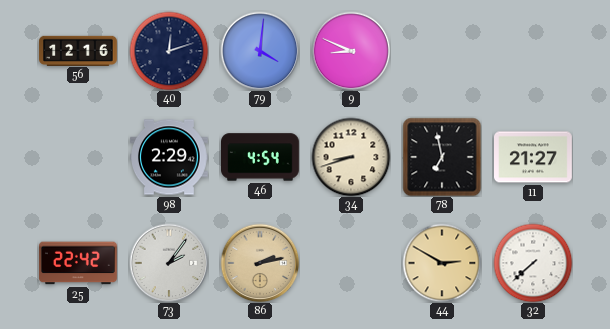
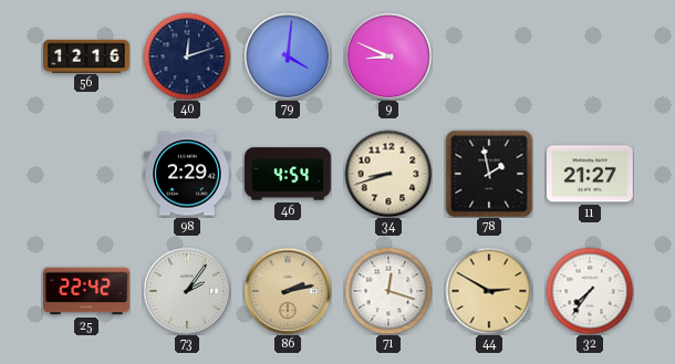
78: 6:58 -> 1:58 (489, 174)
71: none -> 12:18 (388, 291)
32: 7:38 -> 7:36 (590, 291)
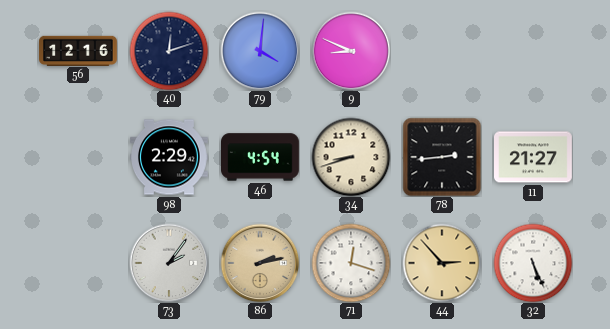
78: 1:58 -> 2:44 (442, 157)
25: 22:42 -> none (87, 291)
44: 2:50 -> 2:53 (442, 263)
32: 7:36 -> 5:26 (533, 263)
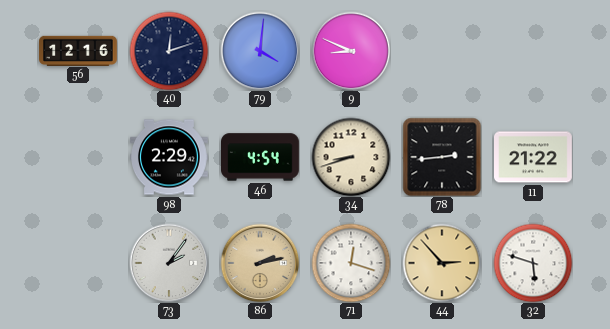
11: 21:27 -> 21:22 (534, 157)
32: 5:26 -> 5:48 (533, 263)
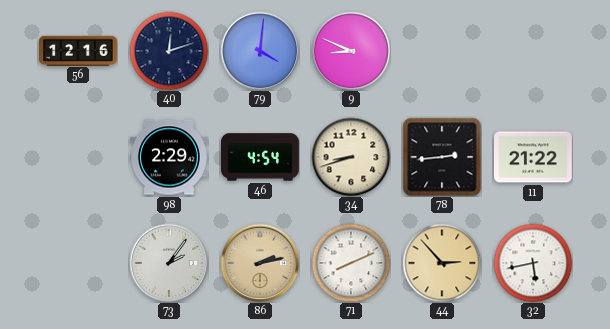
71: 12:18 -> 8:11 (351, 263)
32: 5:48 -> 5:43 (533, 263)
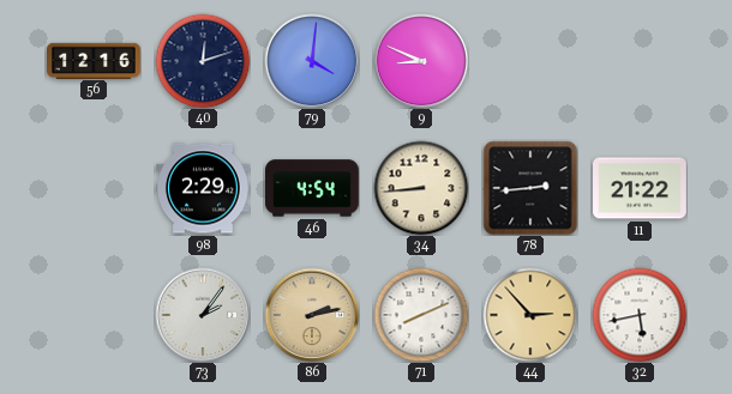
34: 8:42 -> 8:44 (421, 188)
